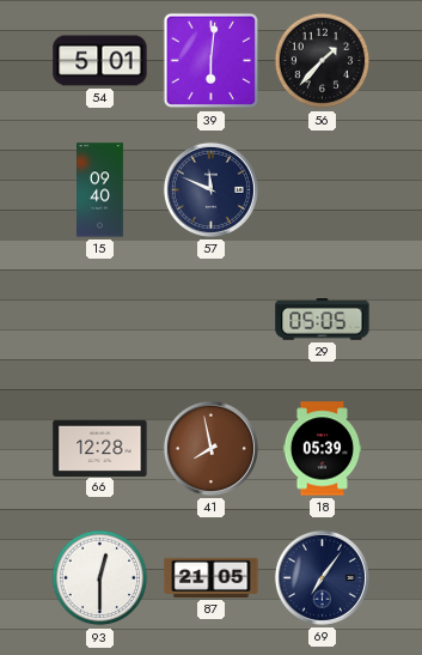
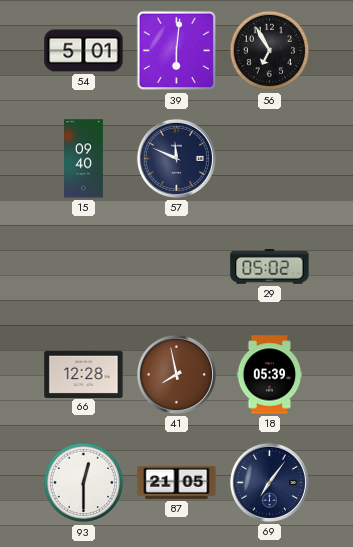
56: 1:37 -> 6:55 (270, 51)
29: 05:05 -> 05:02 (270, 267)
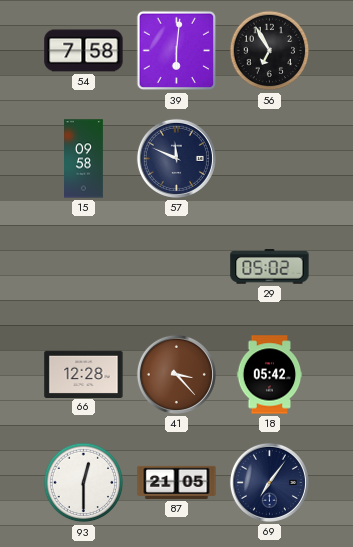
54: 5:01 -> 7:58 (84, 51)
15: 09:40 -> 09:58 (84, 159)
41: 7:58 -> 3:23 (176, 374)
18: 05:39 -> 05:42 (270, 375)
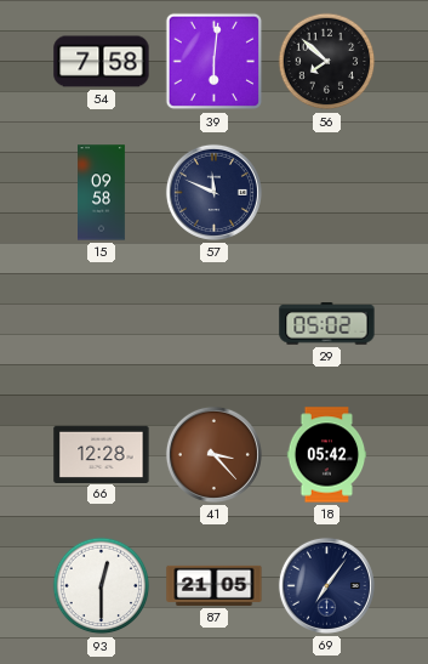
56: 6:55 -> 7:52 (327, 62)
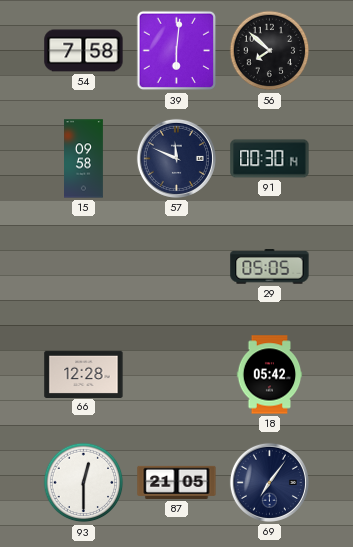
91: none -> 00:30 (270, 159)
29: 05:02 -> 05:05 (270, 267)
41: 3:23 -> none (213, 454)
